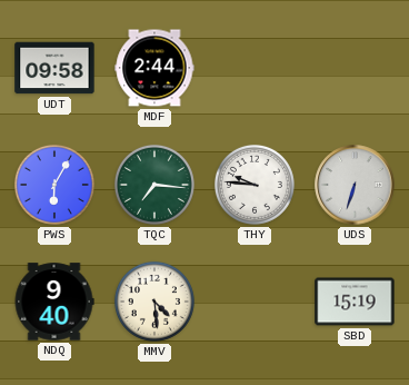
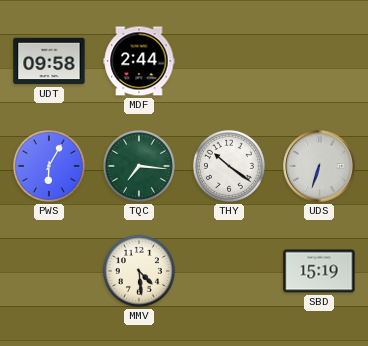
THY: 9:46 -> 10:21 (229, 166)
NDQ: 9:40 -> none (54, 302)
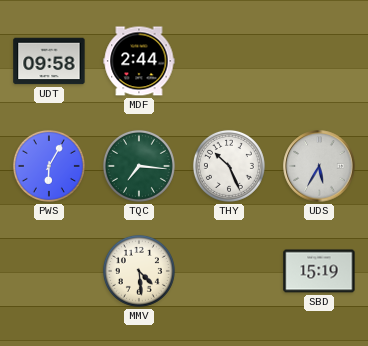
THY: 10:21 -> 10:26 (229, 166)
UDS: 6:33 -> 5:35 (319, 166)
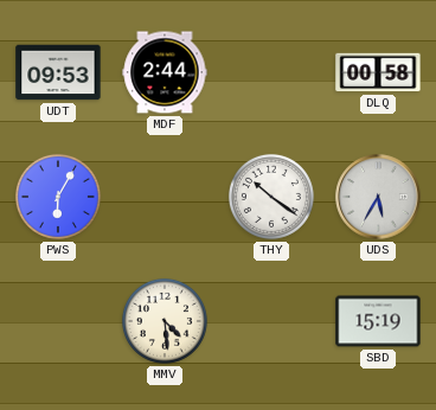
UDT: 09:58 -> 09:53 (58, 72)
DLQ: none -> 00:58 (378, 72)
TQC: 7:16 -> none (139, 166)
THY: 10:26 -> 10:21 (271, 197)
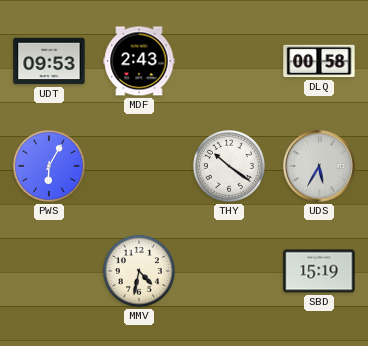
MDF: 2:44 -> 2:43 (139, 61)
MMV: 4:29 -> 4:32 (139, 271)
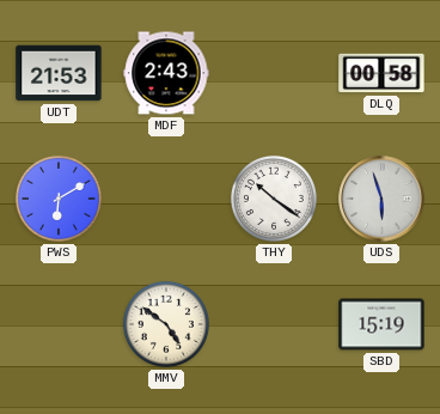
UDT: 09:53 -> 21:53 (59, 73)
PWS: 6:05 -> 6:10 (59, 199)
UDS: 5:35 -> 5:57 (381, 199)
MMV: 4:32 -> 4:51 (166, 324)
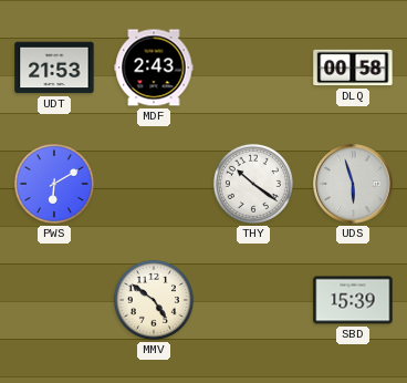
SBD: 15:19 -> 15:39 (353, 300)
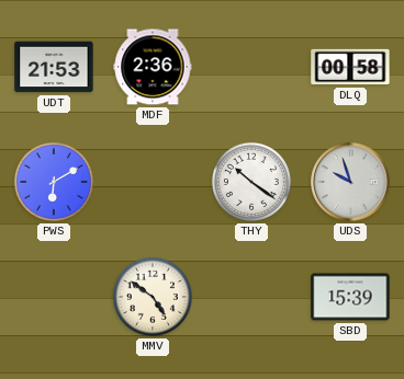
MDF: 2:43 -> 2:36 (153, 67)
UDS: 5:57 -> 9:57 (350, 182)
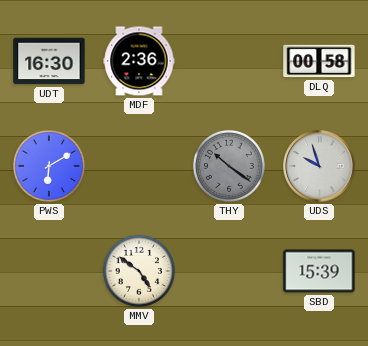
UDT: 21:53 -> 16:30 (49, 61)
THY dial: white -> grey (229, 166)
